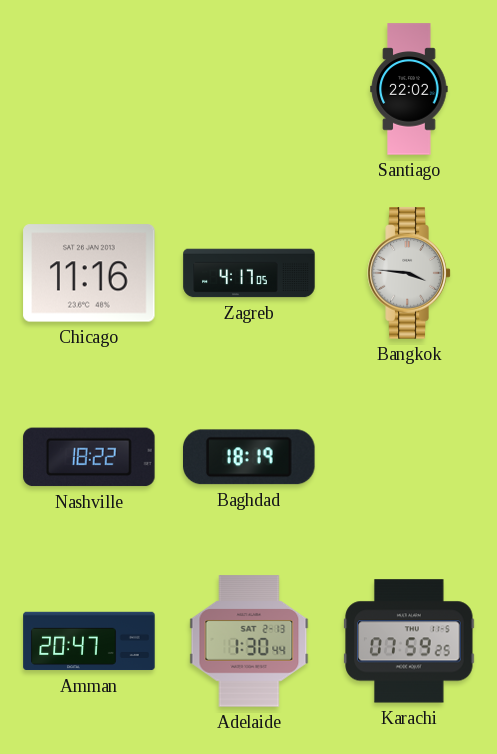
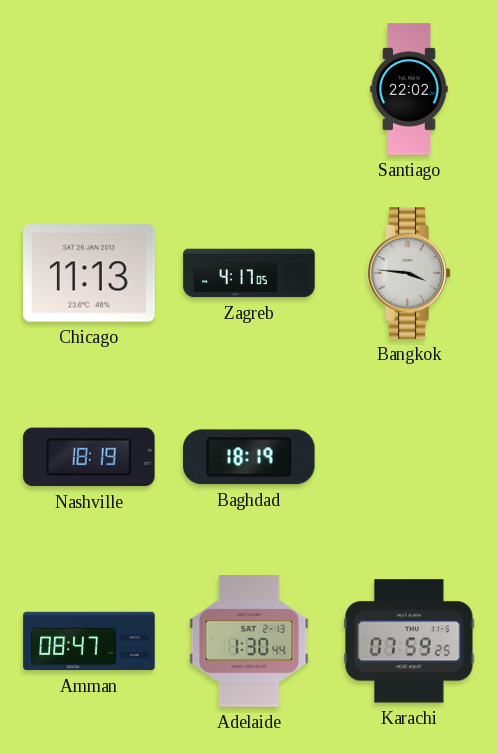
Chicago: 11:16 -> 11:13 (89, 273)
Nashville: 18:22 -> 18:19 (89, 457)
Amman: 20:47 -> 08:47 (89, 641)
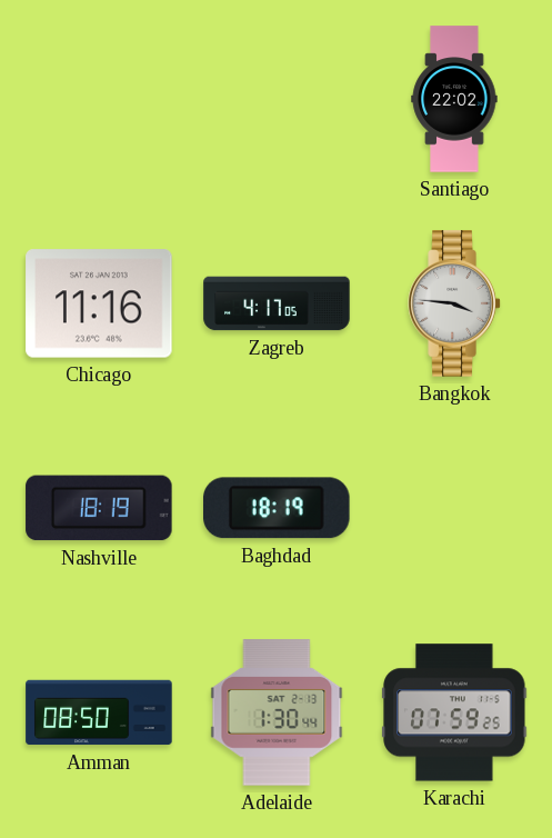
Chicago: 11:13 -> 11:16 (99, 303)
Amman: 08:47 -> 08:50 (99, 712)
